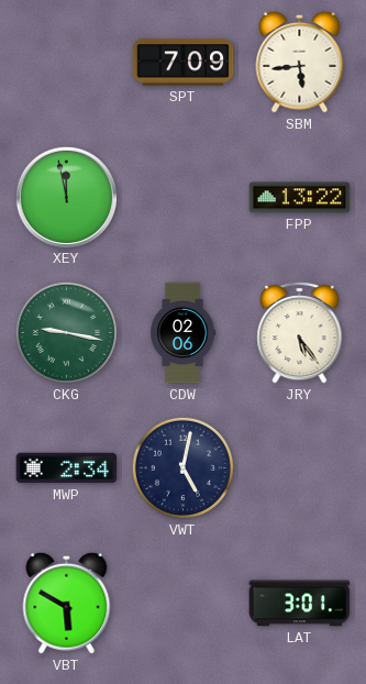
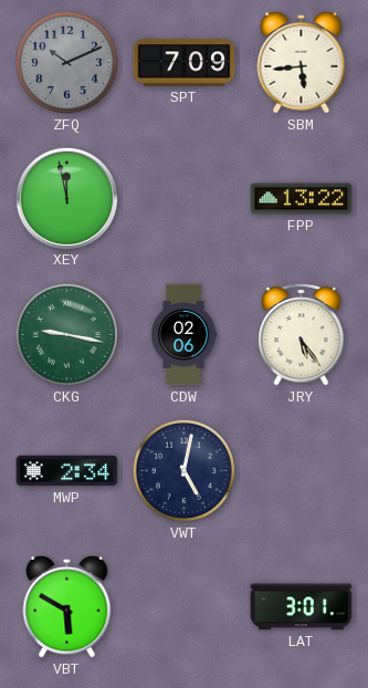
ZFQ: none -> 10:11 (66, 62)
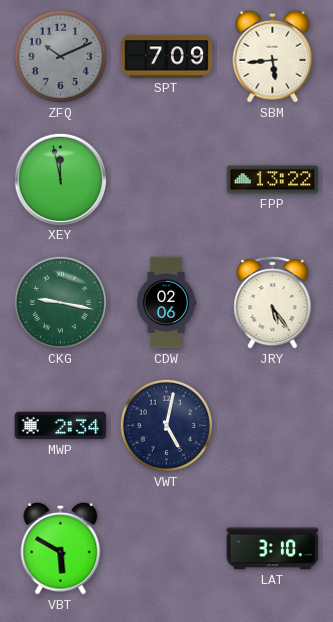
LAT: 3:01 -> 3:10 (273, 549)
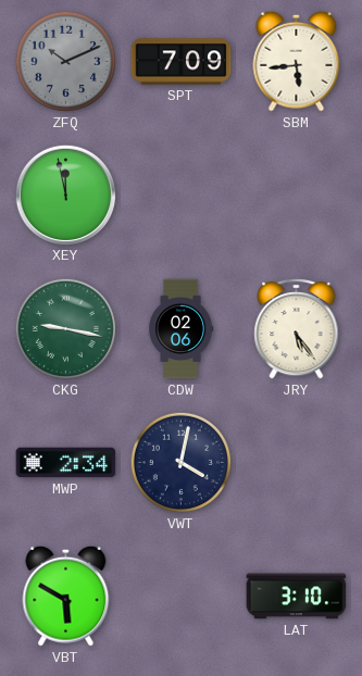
FPP: 13:22 -> none (273, 180)
VWT: 5:02 -> 4:02 (180, 462)
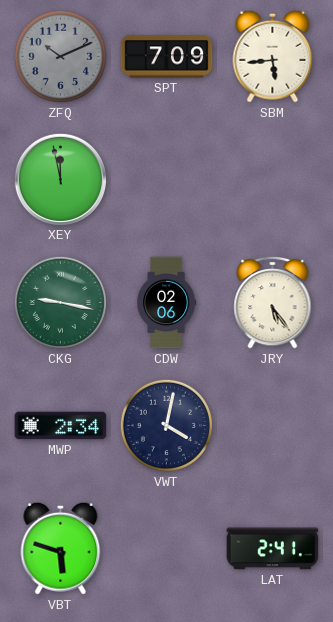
VBT: 5:50 -> 5:48 (61, 548)
LAT: 3:10 -> 2:41 (273, 549)
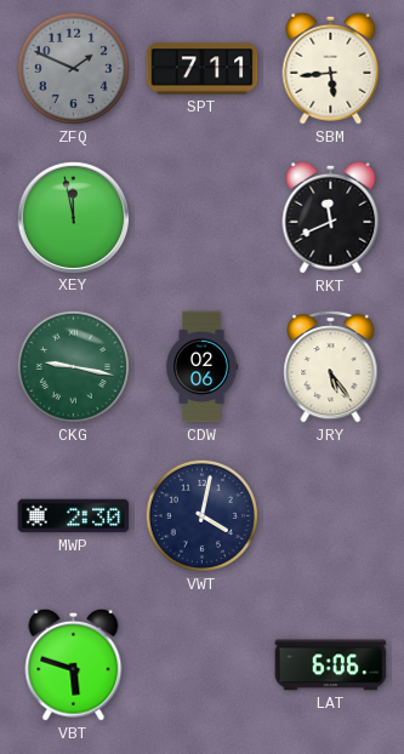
ZFQ: 10:11 -> 1:49 (73, 68)
SPT: 7:09 -> 7:11 (203, 69)
RKT: none -> 11:41 (331, 217)
MWP: 2:34 -> 2:30 (74, 516)
LAT: 2:41 -> 6:06 (331, 666)
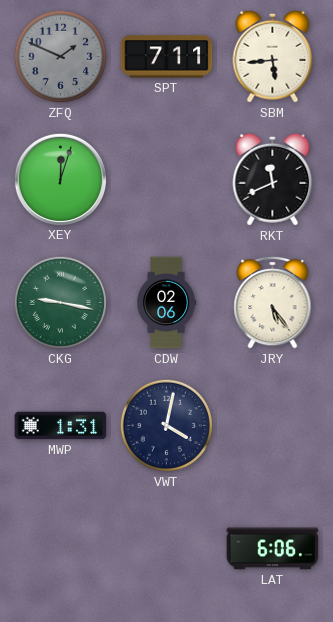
XEY: 11:58 -> 12:03 (60, 179)
MWP: 2:30 -> 1:31 (61, 426)
VBT: 5:48 -> none (74, 664)
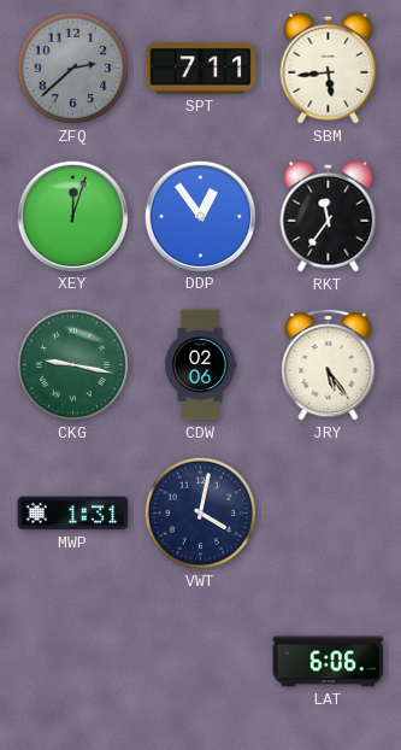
ZFQ: 1:49 -> 2:38 (72, 68)
DDP: none -> 12:54 (200, 216)
RKT: 11:41 -> 11:36 (329, 216)
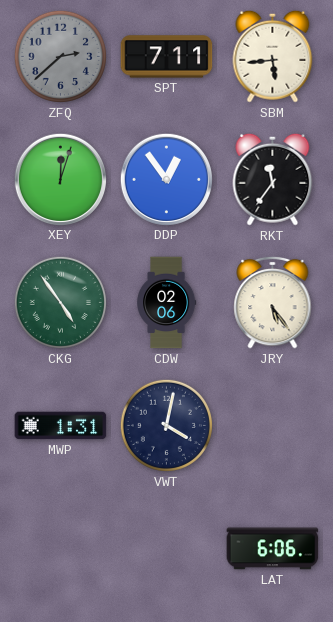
CKG: 9:17 -> 4:54 (60, 302)
